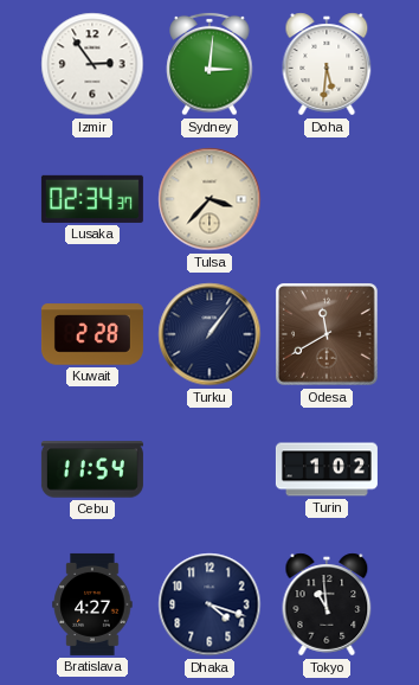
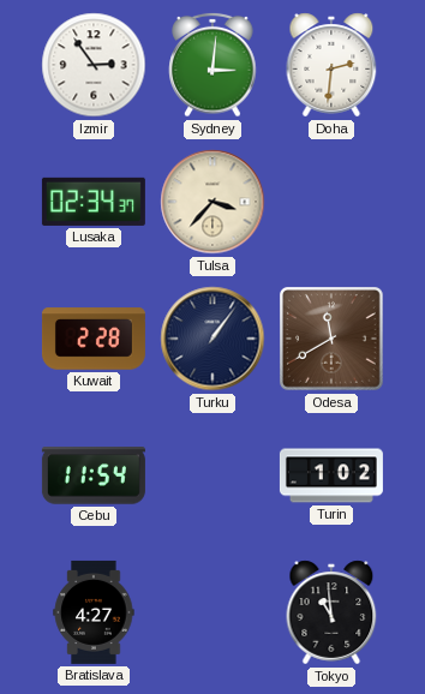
Doha: 5:31 -> 2:31 (331, 65)
Dhaka: 4:18 -> none (209, 604)
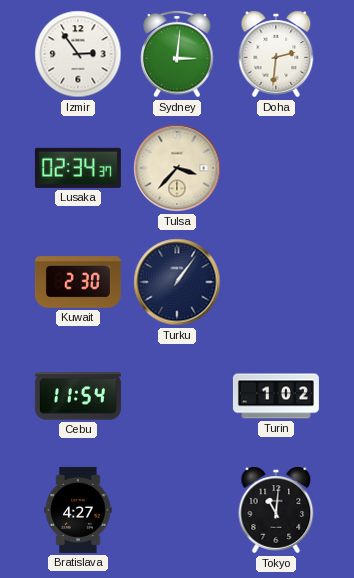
Kuwait: 2:28 -> 2:30 (78, 282)
Odesa: 11:40 -> none (333, 340)
Tokyo: 10:59 -> 11:01 (276, 510)
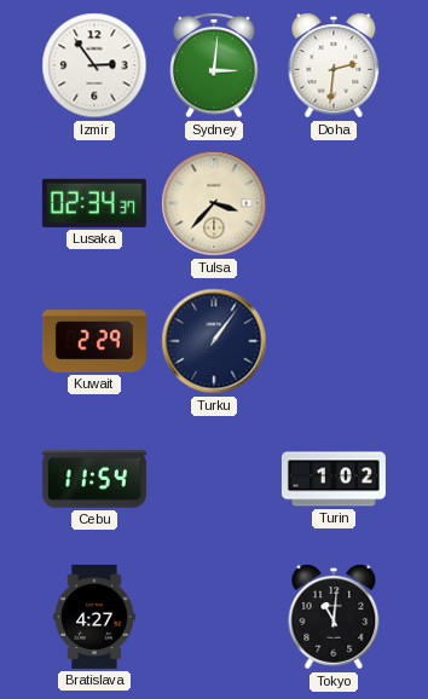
Kuwait: 2:30 -> 2:29 (94, 341)
